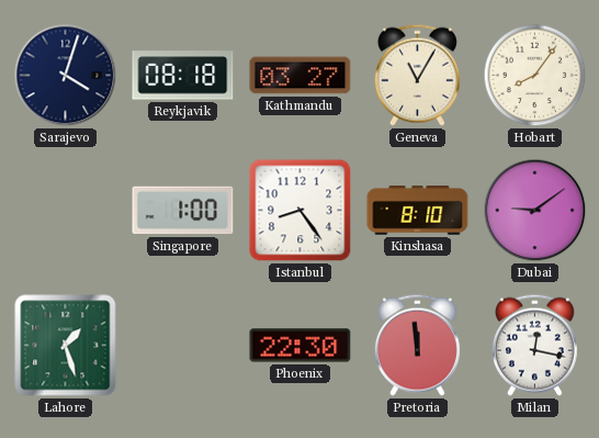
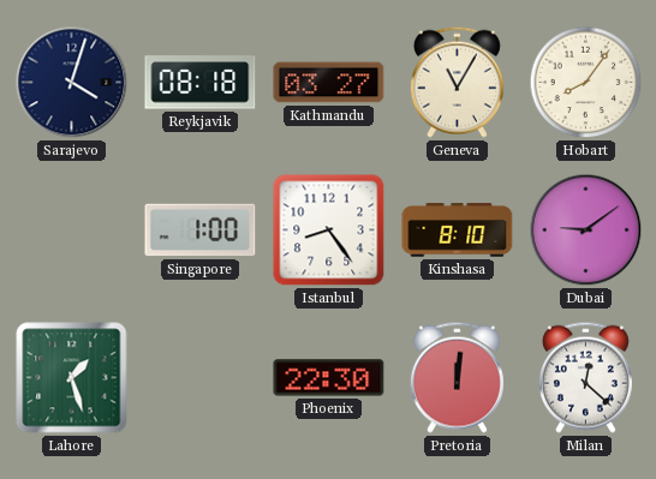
Pretoria: 11:59 -> 12:01 (457, 377)
Milan: 12:17 -> 12:22 (585, 377)
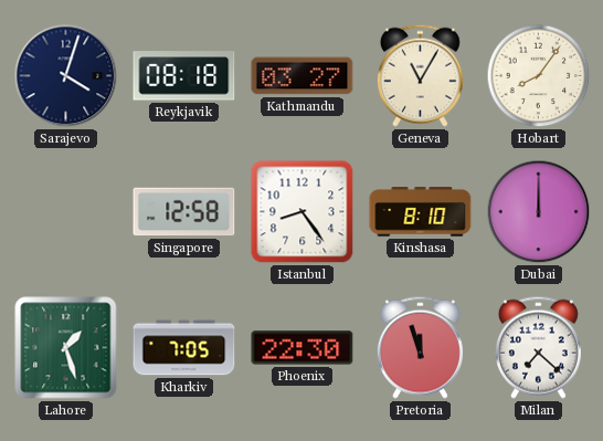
Singapore: 1:00 -> 12:58 (184, 212)
Dubai: 9:09 -> 12:00 (539, 212)
Kharkiv: none -> 7:05 (184, 348)
Pretoria: 12:01 -> 11:57 (420, 347)
Milan: 12:22 -> 7:22 (538, 347)
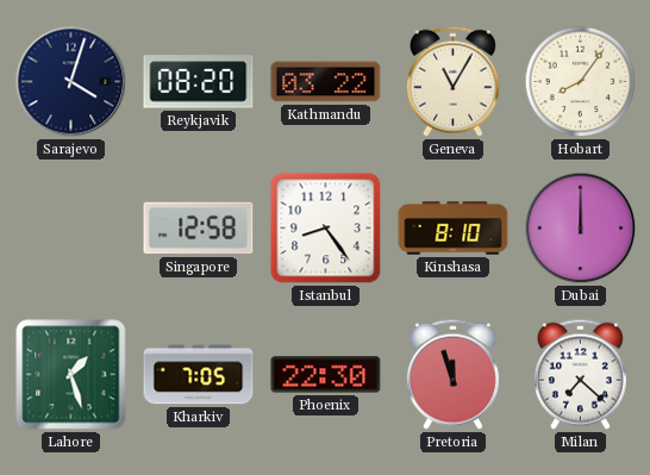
Reykjavik: 08:18 -> 08:20 (199, 82)
Kathmandu: 03:27 -> 03:22 (326, 82)
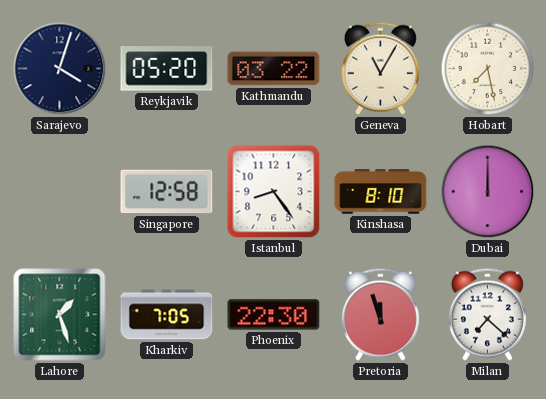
Reykjavik: 08:20 -> 05:20 (167, 69)
Hobart: 8:06 -> 7:28 (488, 69)
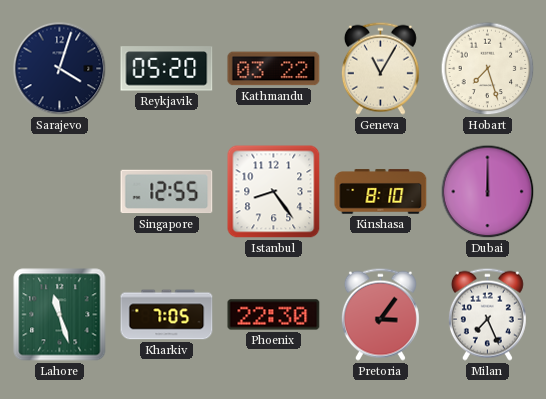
Hobart: 7:28 -> 7:27 (488, 69)
Singapore: 12:58 -> 12:55 (167, 192)
Lahore: 1:27 -> 11:27 (60, 315)
Pretoria: 11:57 -> 3:06 (380, 314)
Milan: 7:22 -> 7:26 (487, 314)
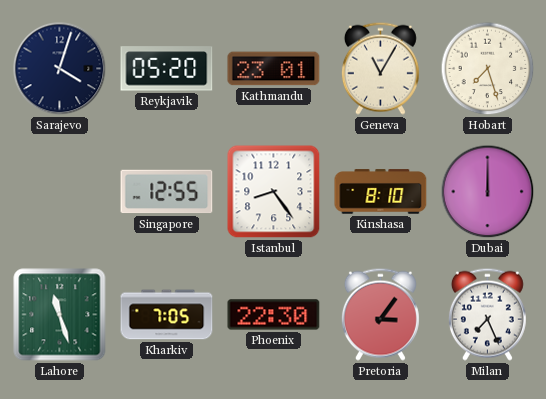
Kathmandu: 03:22 -> 23:01 (274, 69)
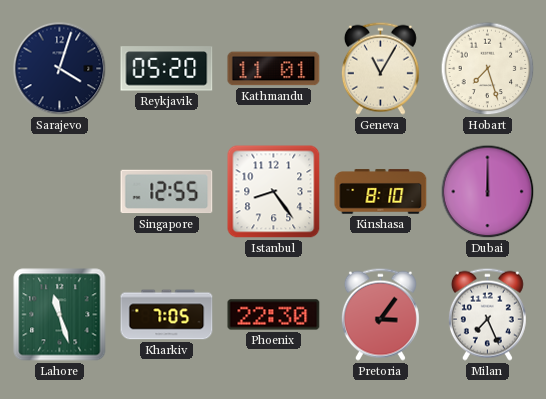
Kathmandu: 23:01 -> 11:01 (274, 69)
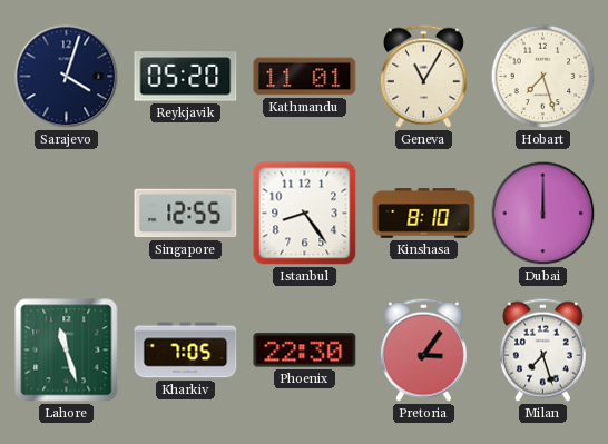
Milan: 7:26 -> 7:27 (542, 349)
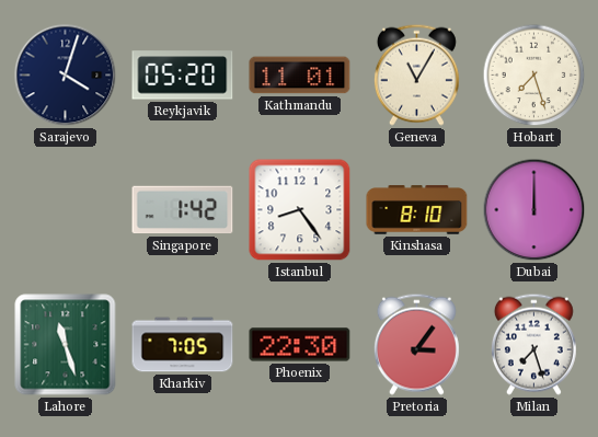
Singapore: 12:55 -> 1:42 (183, 210)
